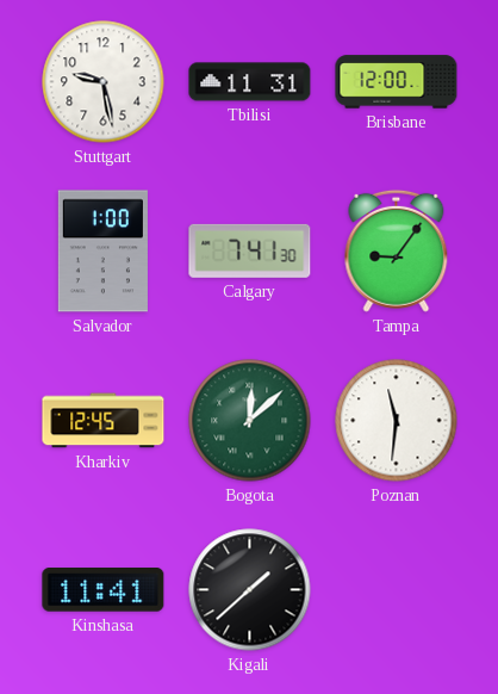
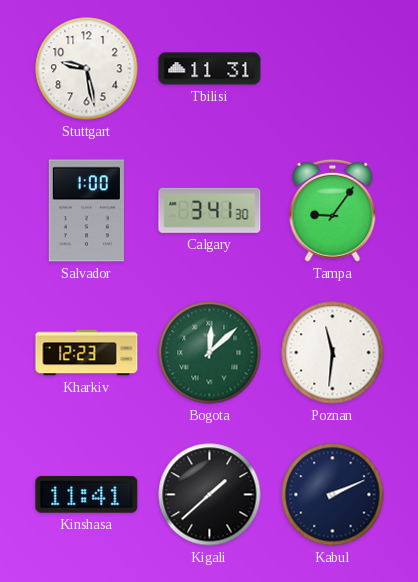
Brisbane: 12:00 -> none (397, 82)
Calgary: 7:41 -> 3:41 (210, 210)
Kharkiv: 12:45 -> 12:23 (87, 353)
Kabul: none -> 2:11 (333, 495)
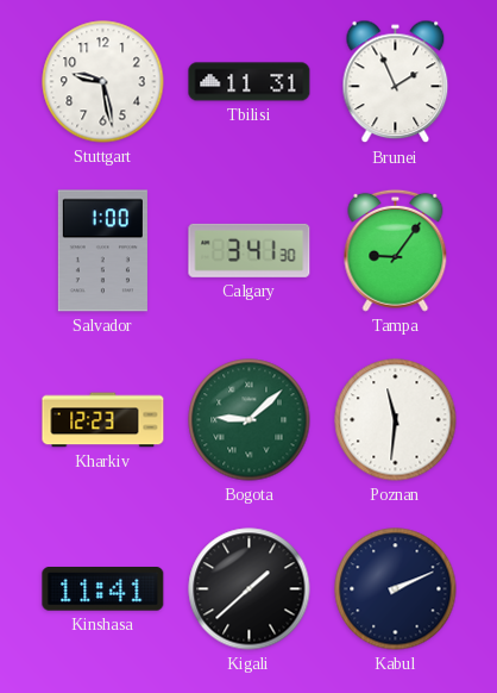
Brunei: none -> 1:56 (396, 82)
Bogota: 12:08 -> 9:08 (250, 420)
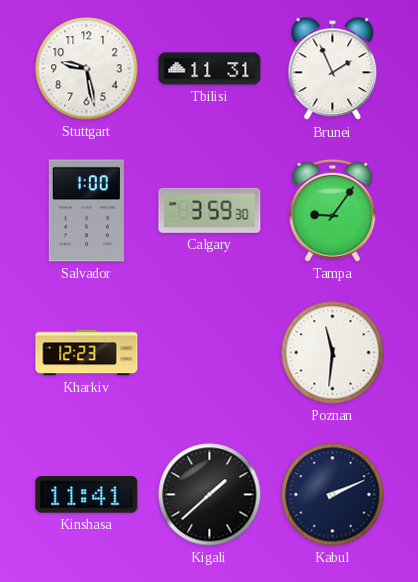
Calgary: 3:41 -> 3:59 (210, 210)
Bogota: 9:08 -> none (250, 420)
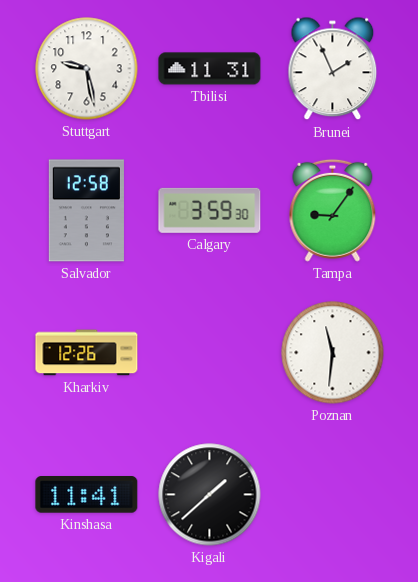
Salvador: 1:00 -> 12:58 (86, 211)
Kharkiv: 12:23 -> 12:26 (87, 353)
Kabul: 2:11 -> none (333, 495)
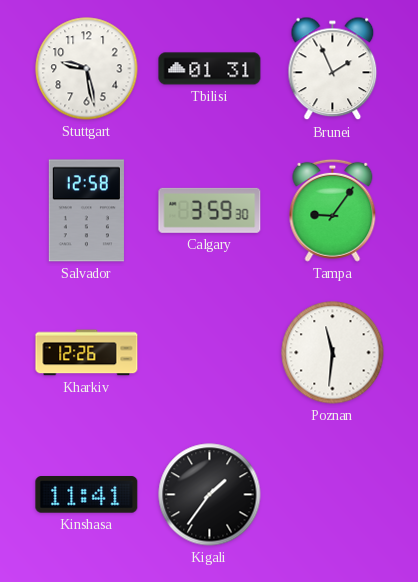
Tbilisi: 11:31 -> 01:31 (210, 69)
Kigali: 1:38 -> 1:36 (210, 495)
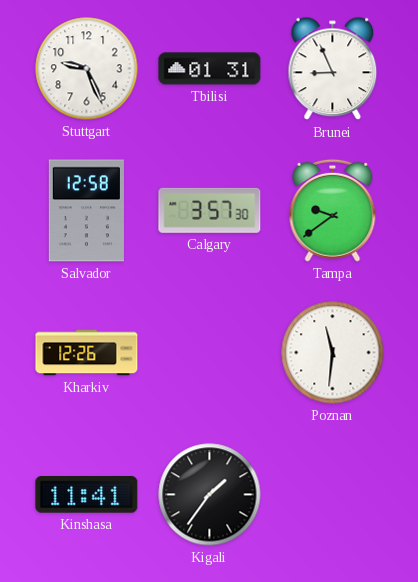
Stuttgart: 9:28 -> 9:26 (87, 69)
Brunei: 1:56 -> 8:56 (333, 69)
Calgary: 3:59 -> 3:57 (210, 210)
Tampa: 9:06 -> 9:39 (333, 210)
